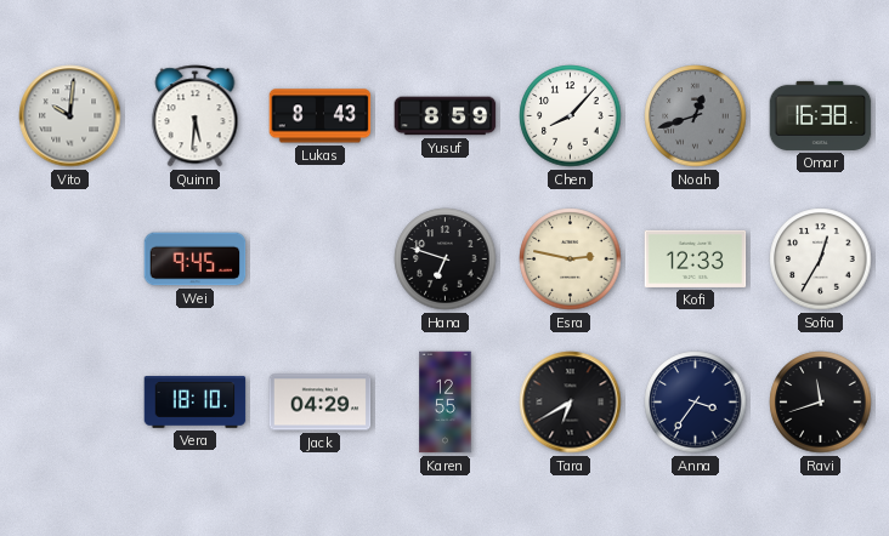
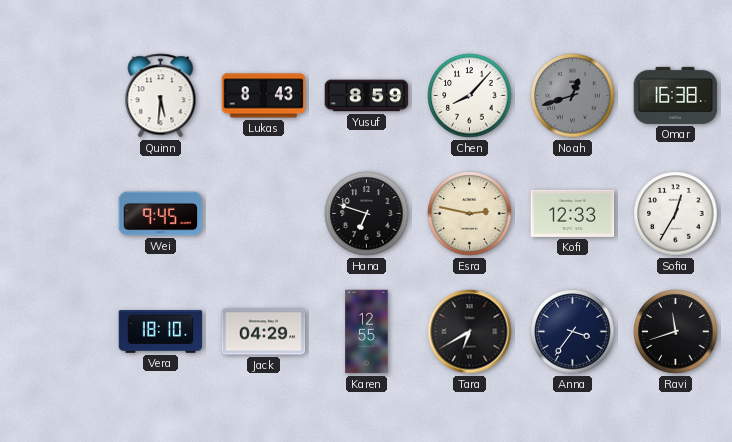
Vito: 10:01 -> none (70, 116)
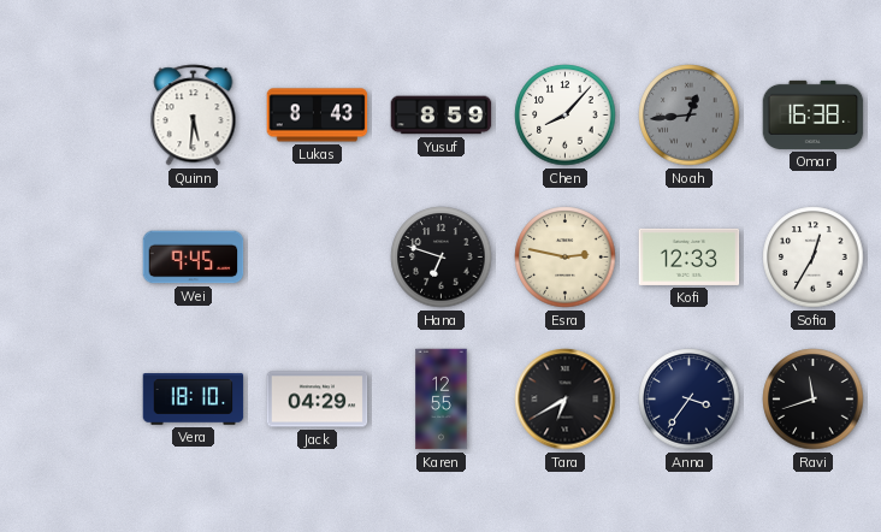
Noah: 12:42 -> 12:44 (690, 116)
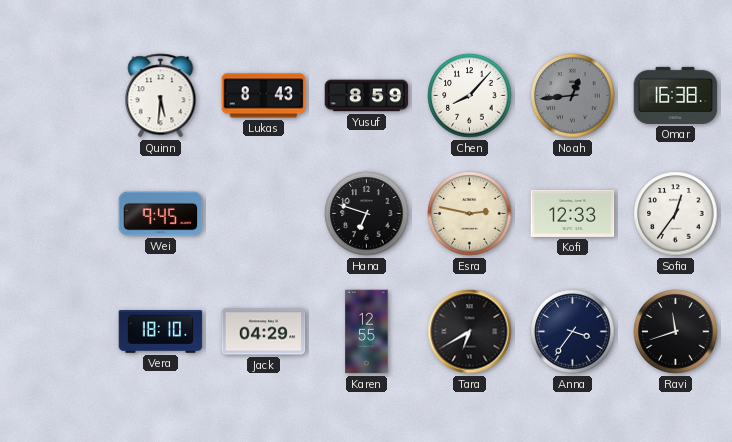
Sofia: 12:35 -> 12:36 (676, 214)
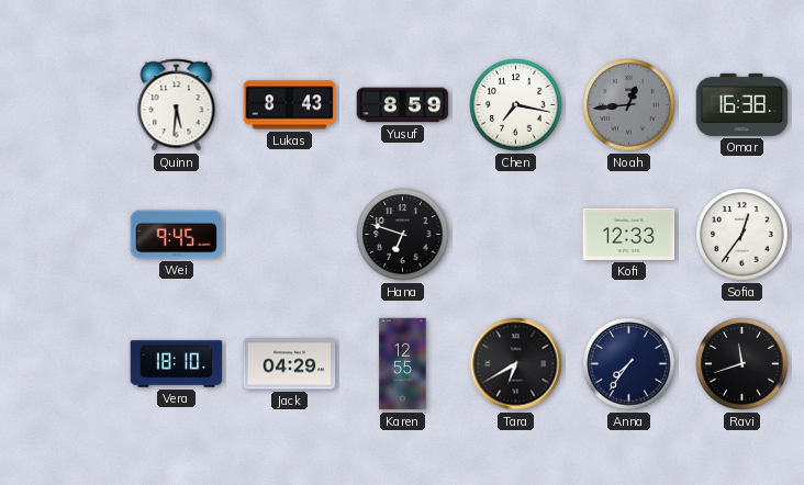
Chen: 8:07 -> 7:17 (516, 105)
Esra: 2:47 -> none (470, 214)
Anna: 3:36 -> 7:36 (629, 364)
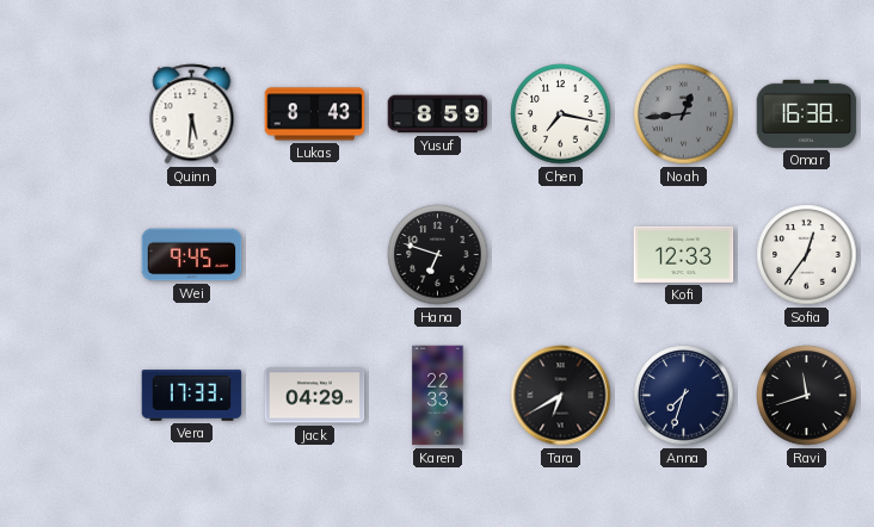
Vera: 18:10 -> 17:33 (192, 396)
Karen: 12:55 -> 22:33 (438, 396)
Anna: 7:36 -> 7:33 (684, 396)
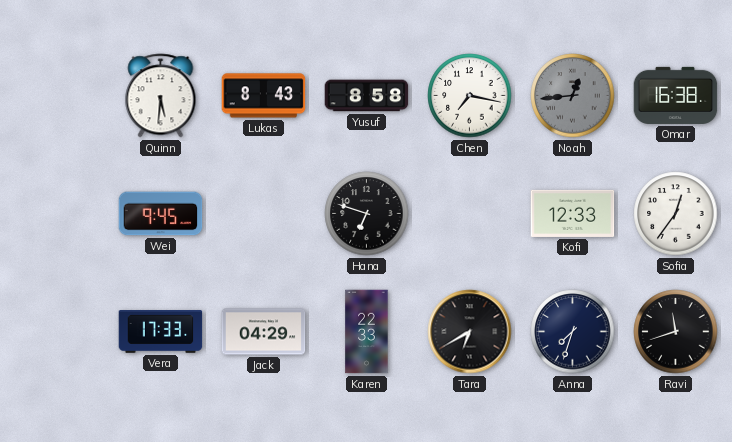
Yusuf: 8:59 -> 8:58 (367, 96)
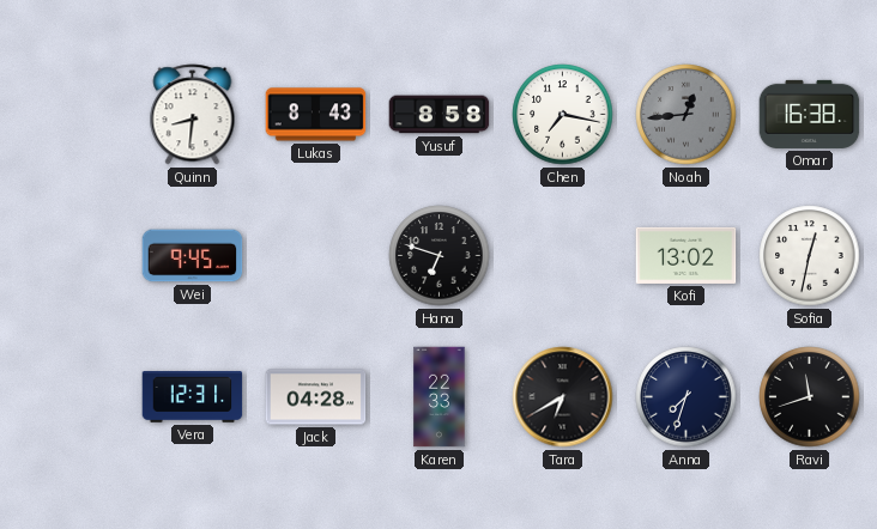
Quinn: 5:31 -> 8:31 (193, 115)
Kofi: 12:33 -> 13:02 (687, 255)
Sofia: 12:36 -> 12:32 (810, 256)
Vera: 17:33 -> 12:31 (193, 397)
Jack: 04:29 -> 04:28 (316, 397)
